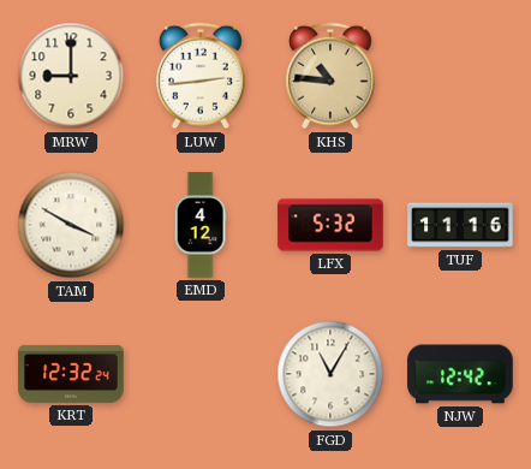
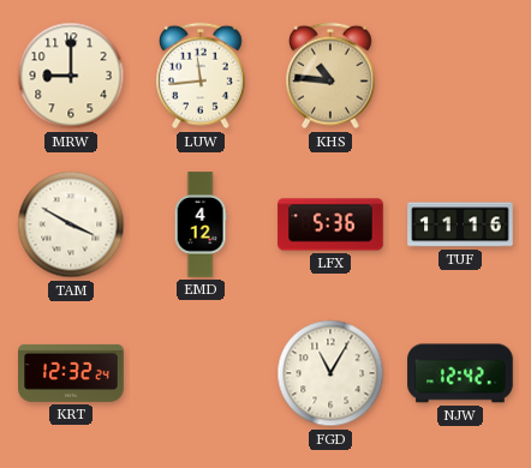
LUW: 2:44 -> 11:44 (202, 76)
LFX: 5:32 -> 5:36 (330, 224)
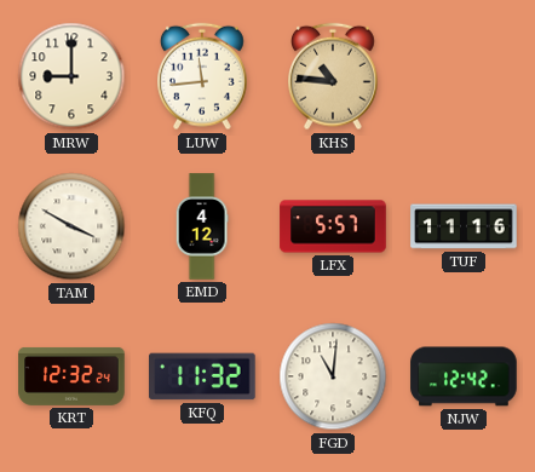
LFX: 5:36 -> 5:57 (333, 226)
KFQ: none -> 11:32 (202, 376)
FGD: 11:05 -> 11:01 (333, 376)
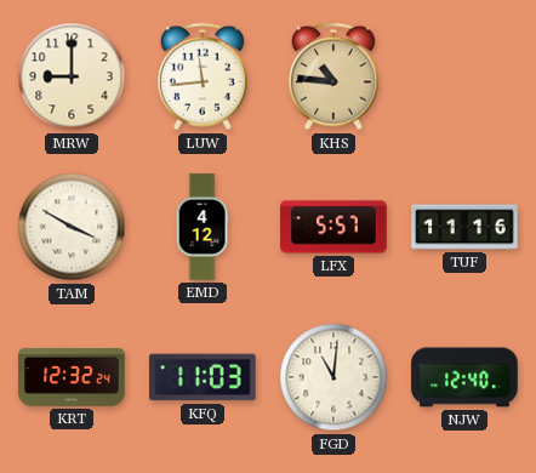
KFQ: 11:32 -> 11:03 (203, 377)
NJW: 12:42 -> 12:40 (464, 377)
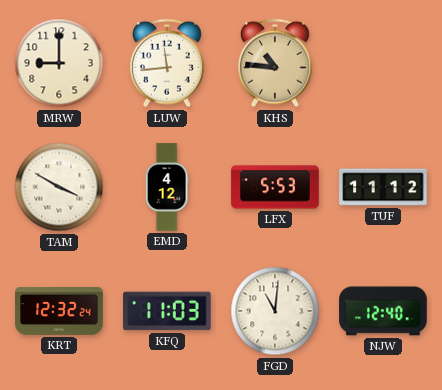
LFX: 5:57 -> 5:53 (275, 187)
TUF: 11:16 -> 11:12 (383, 187)
